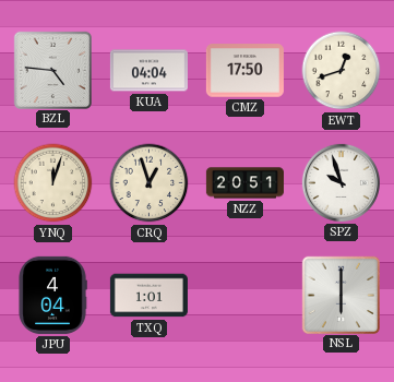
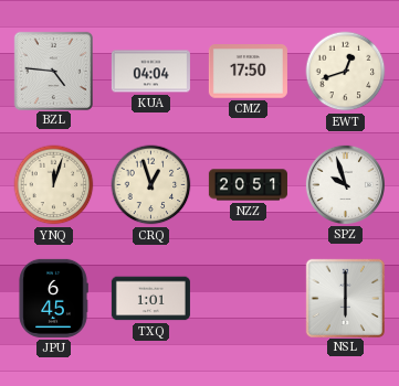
JPU: 4:04 -> 6:45 (53, 298)
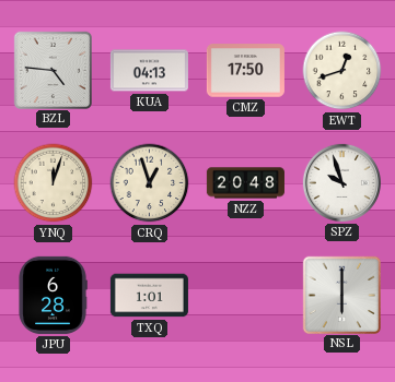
KUA: 04:04 -> 04:13 (149, 71)
NZZ: 20:51 -> 20:48 (245, 183)
JPU: 6:45 -> 6:28 (53, 295)
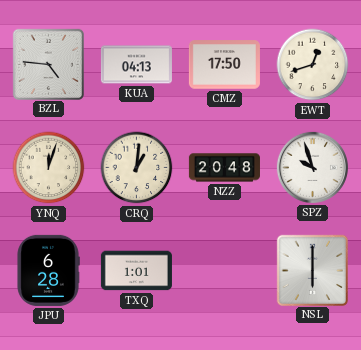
CRQ: 12:57 -> 1:01 (137, 168)
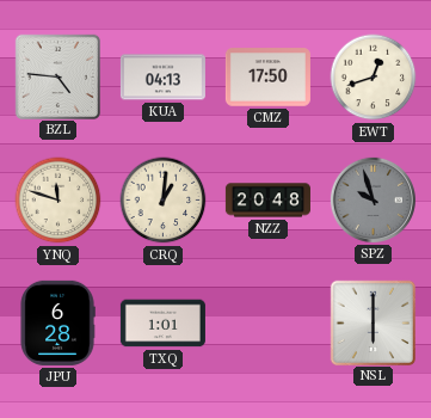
YNQ: 12:03 -> 11:48 (59, 201)
SPZ dial: white -> grey (372, 199)
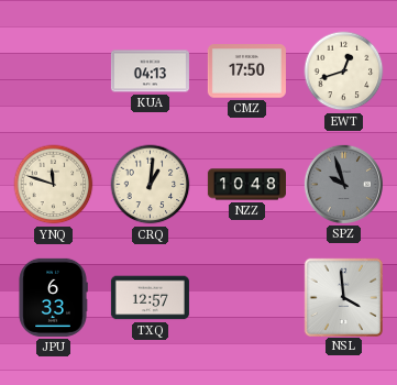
BZL: 4:46 -> none (57, 76)
NZZ: 20:48 -> 10:48 (246, 185)
JPU: 6:28 -> 6:33 (53, 297)
TXQ: 1:01 -> 12:57 (150, 298)
NSL: 6:00 -> 3:59 (343, 297)
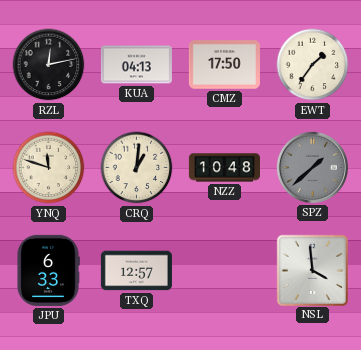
RZL: none -> 12:13 (49, 65)
EWT: 12:42 -> 1:36 (313, 65)
SPZ: 9:57 -> 1:38 (312, 167)
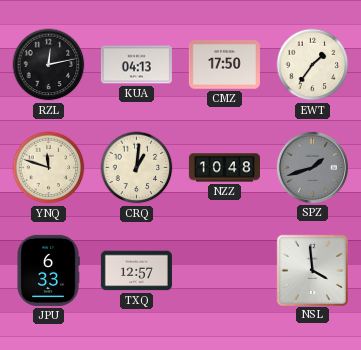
SPZ: 1:38 -> 1:42 (312, 167)
